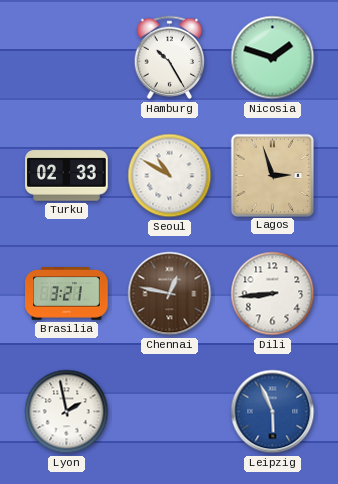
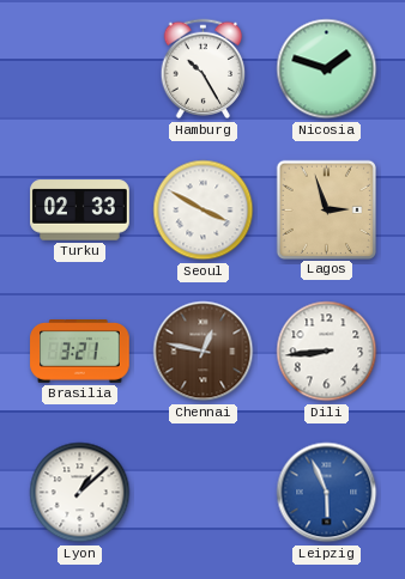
Seoul: 10:50 -> 3:50 (204, 211)
Lyon: 1:58 -> 1:08 (80, 493)
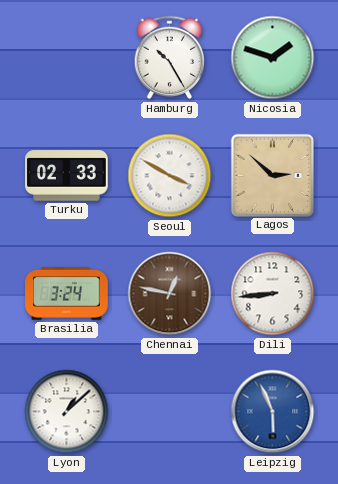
Lagos: 2:57 -> 2:52 (272, 175)
Brasilia: 3:21 -> 3:24 (67, 294)
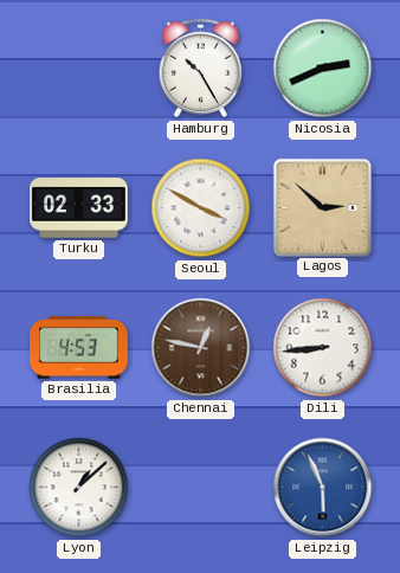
Nicosia: 1:48 -> 2:41 (323, 69)
Brasilia: 3:24 -> 4:53 (79, 348)
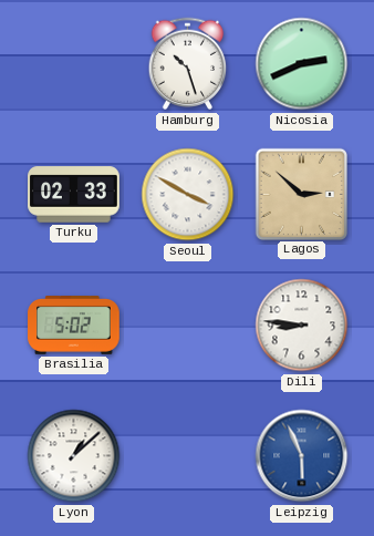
Hamburg: 10:25 -> 10:27 (188, 64)
Brasilia: 4:53 -> 5:02 (74, 326)
Chennai: 12:47 -> none (201, 348)
Dili: 8:44 -> 8:46 (302, 326)
